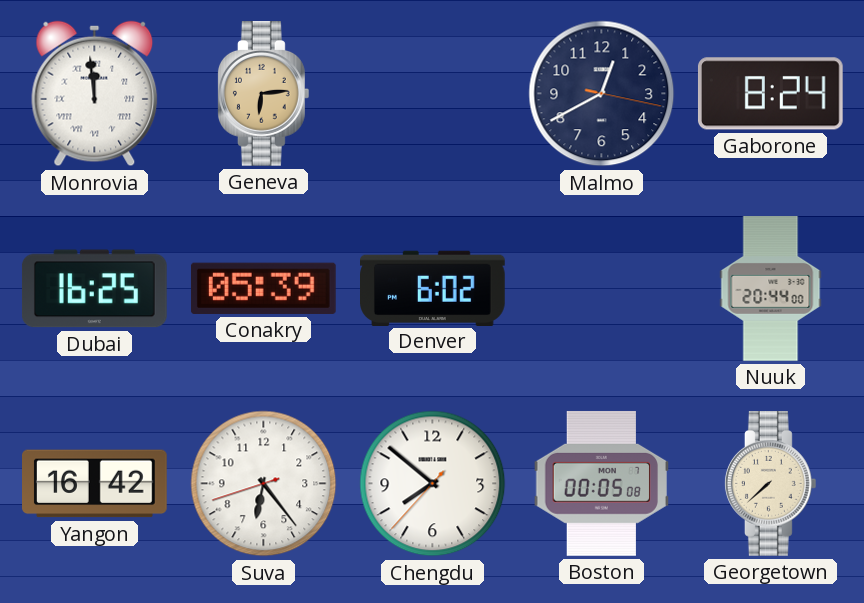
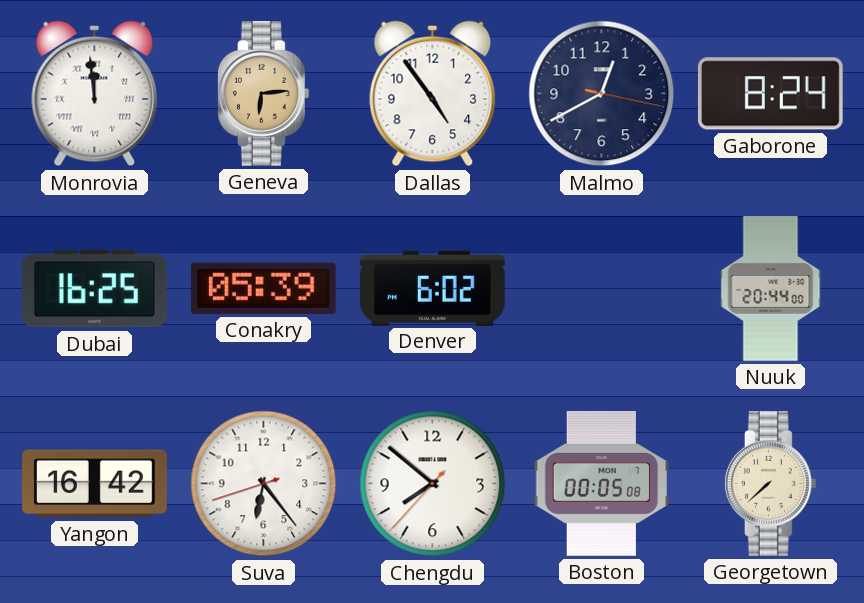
Dallas: none -> 4:54 (433, 94)
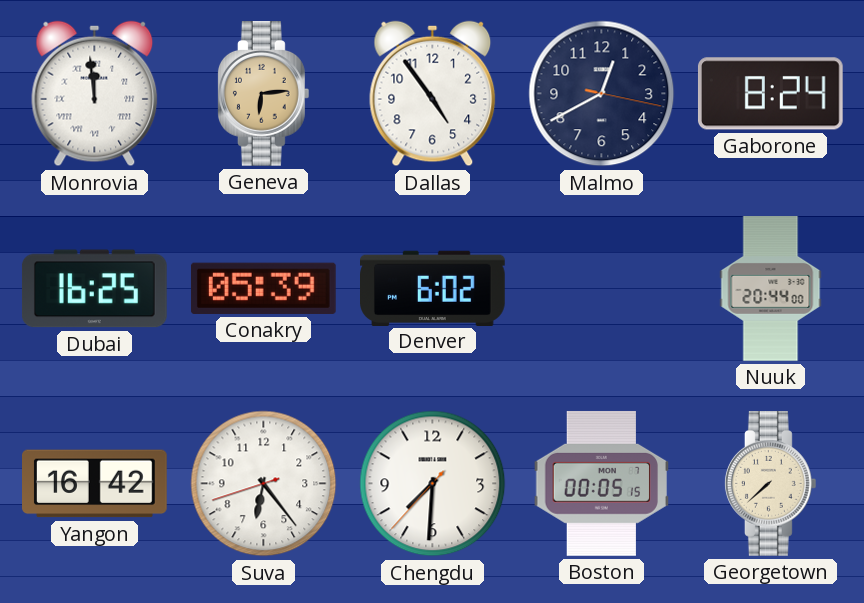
Chengdu: 7:51 -> 7:30 (433, 484)
Boston: 00:05:08 -> 00:05:15 (602, 484)
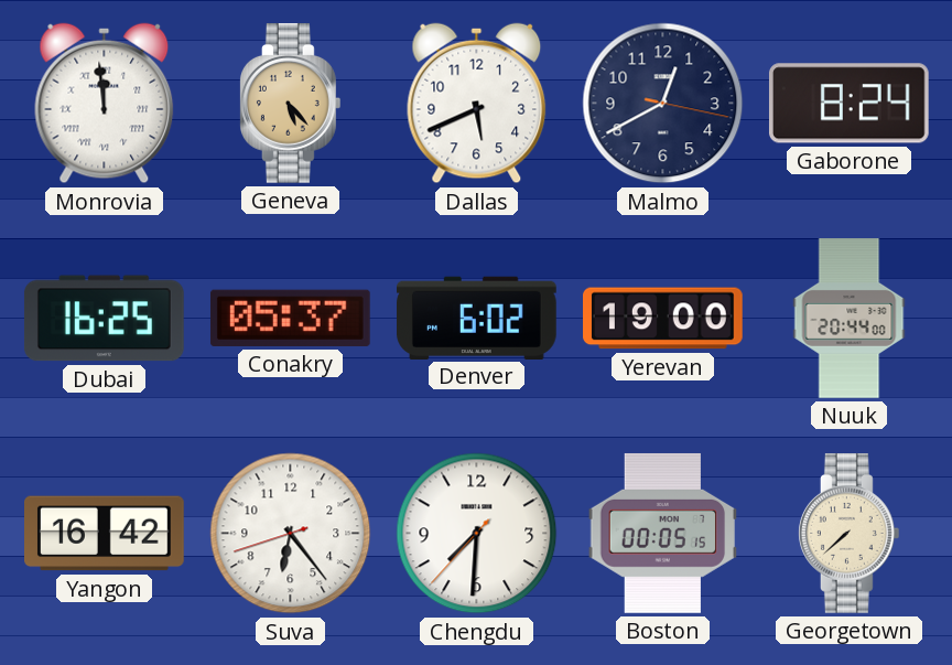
Geneva: 6:14 -> 5:23 (290, 104)
Dallas: 4:54 -> 5:41 (477, 104)
Conakry: 05:39 -> 05:37 (290, 318)
Yerevan: none -> 19:00 (663, 319)
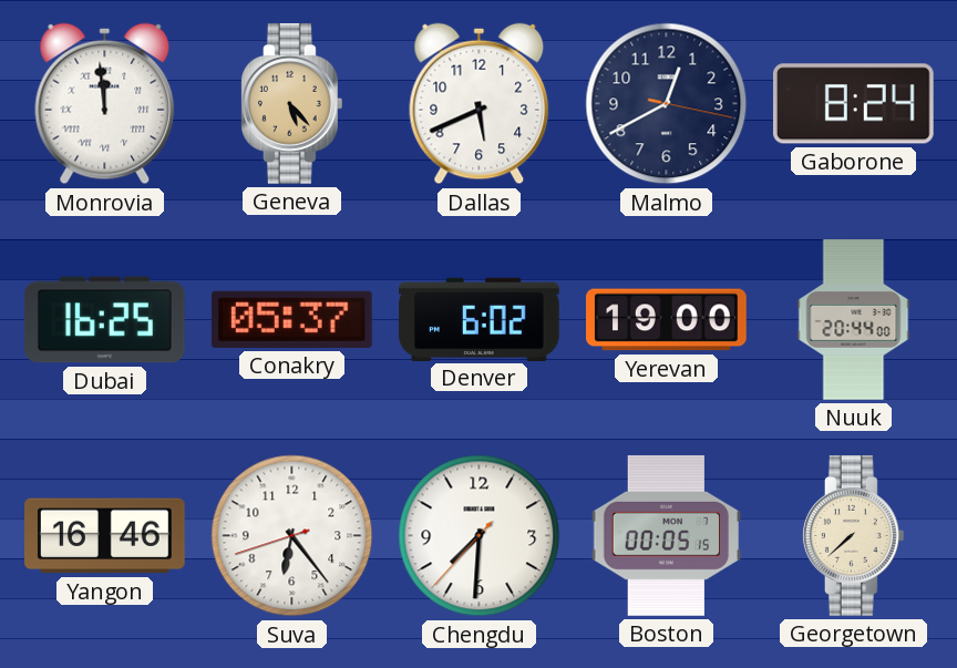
Yangon: 16:42 -> 16:46 (105, 536)
